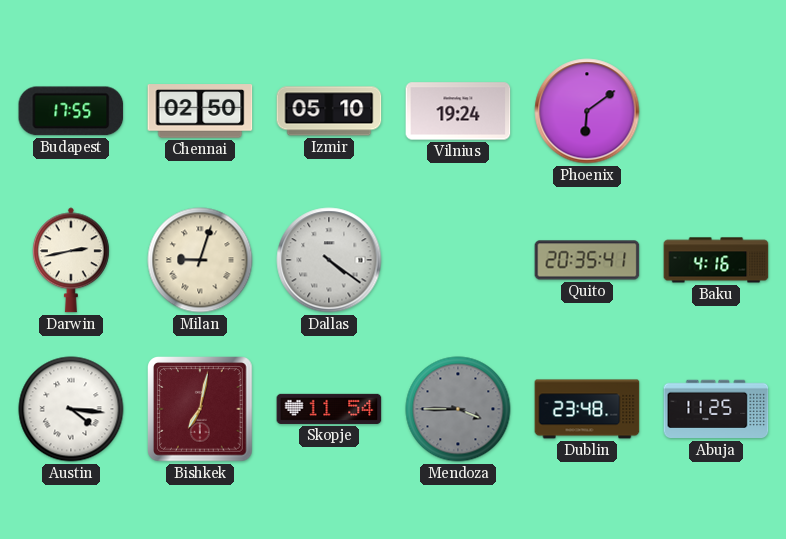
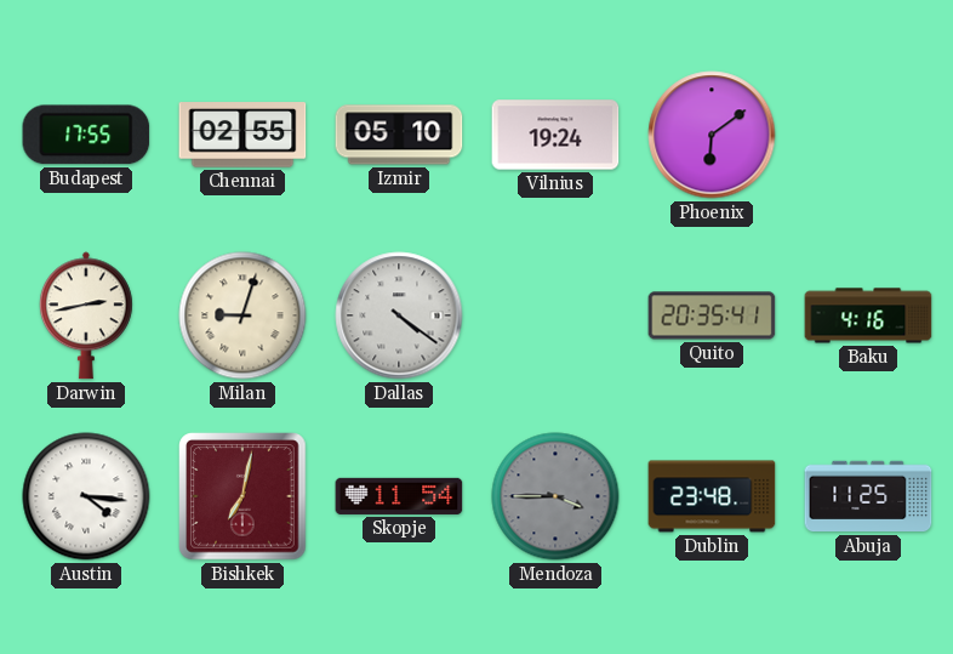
Chennai: 02:50 -> 02:55 (242, 135)
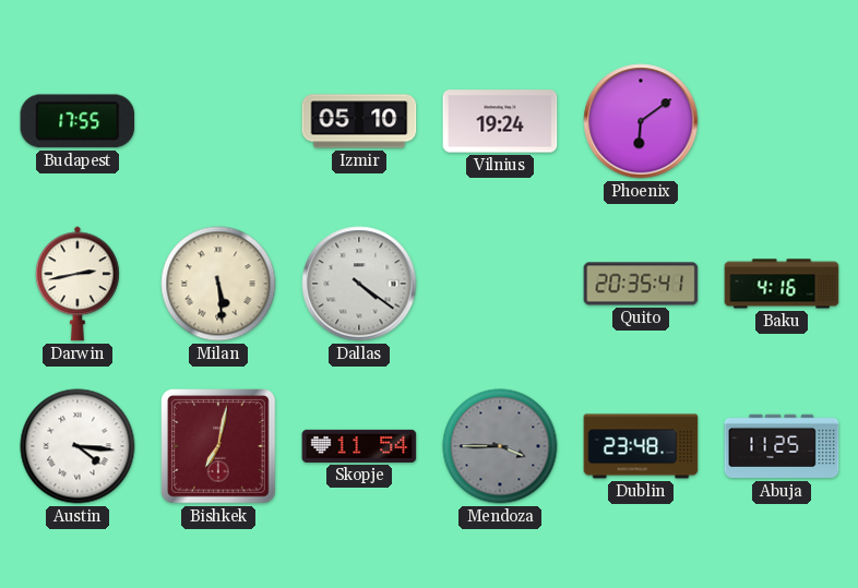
Chennai: 02:55 -> none (242, 135)
Milan: 9:03 -> 5:29 (218, 284)
